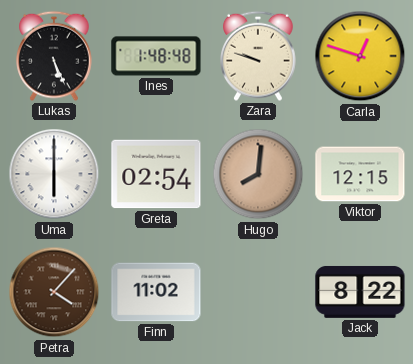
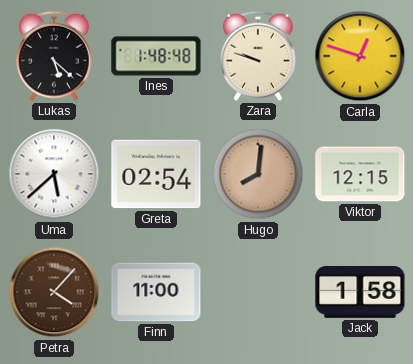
Lukas: 5:26 -> 5:22 (55, 56)
Uma: 6:00 -> 5:38 (54, 174)
Finn: 11:02 -> 11:00 (156, 292)
Jack: 8:22 -> 1:58 (360, 292)
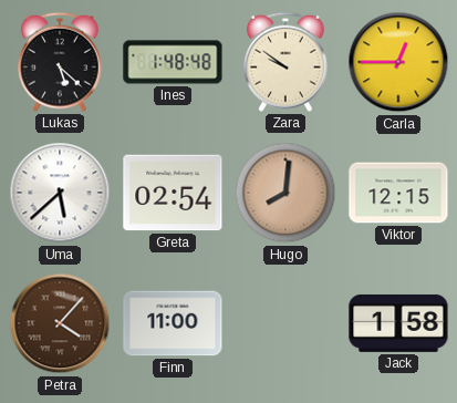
Zara: 9:48 -> 9:51 (287, 62)
Carla: 12:48 -> 12:45 (398, 62)
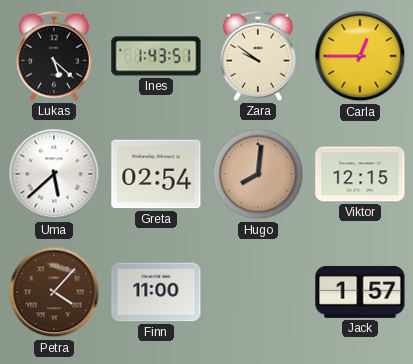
Ines: 1:48 -> 1:43 (156, 56)
Jack: 1:58 -> 1:57 (360, 292)
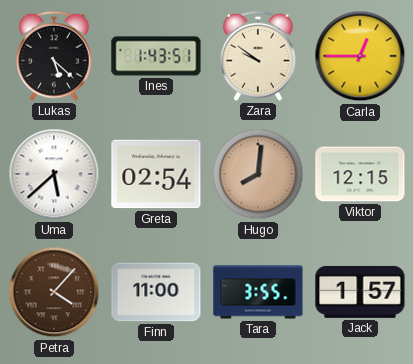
Tara: none -> 3:55 (258, 292)
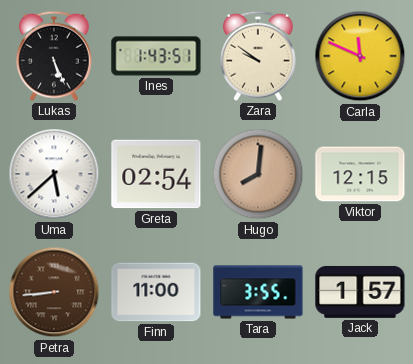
Lukas: 5:22 -> 5:26 (55, 56)
Carla: 12:45 -> 11:49 (360, 56)
Petra: 4:07 -> 8:44 (54, 292)
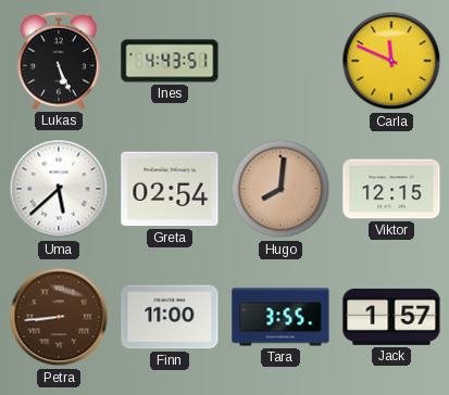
Ines: 1:43 -> 4:43 (170, 61)
Zara: 9:51 -> none (259, 56)
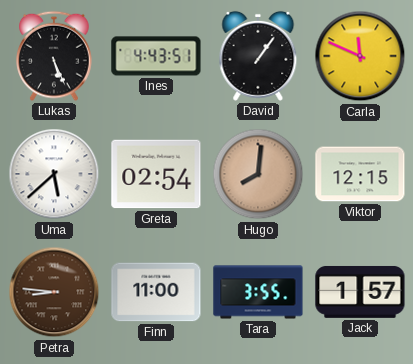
David: none -> 1:06 (258, 56)
Petra: 8:44 -> 8:46 (54, 292)
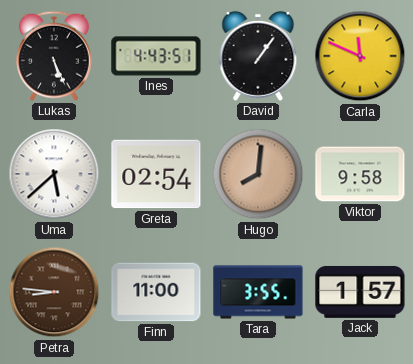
Viktor: 12:15 -> 9:58 (360, 174)
